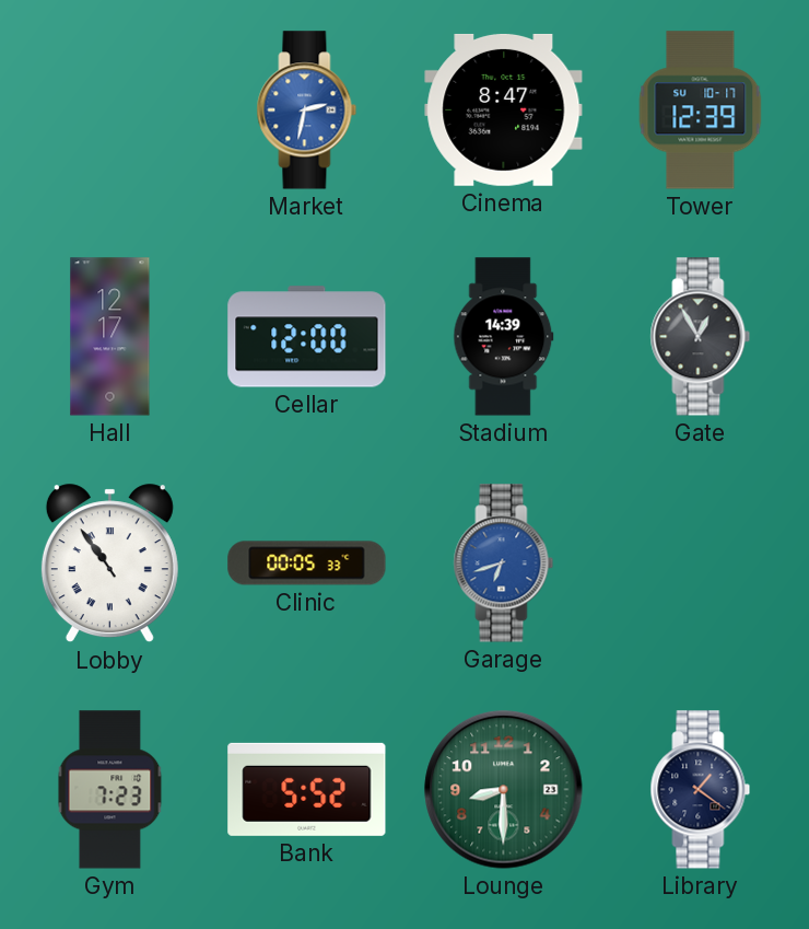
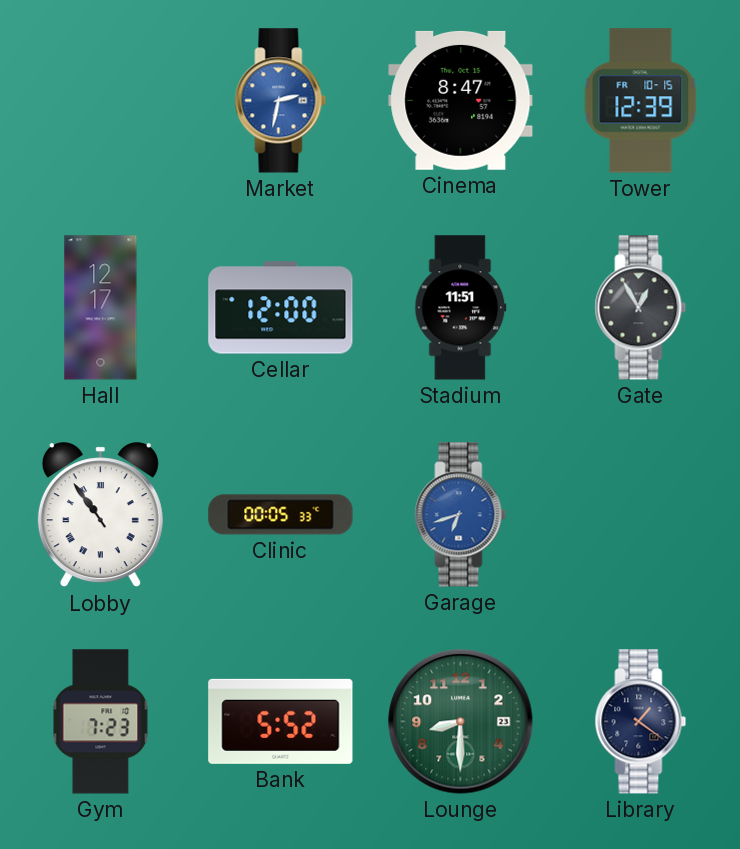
Tower date: SU 10-17 -> FR 10-15 (641, 101)
Stadium: 14:39 -> 11:51 (461, 308)
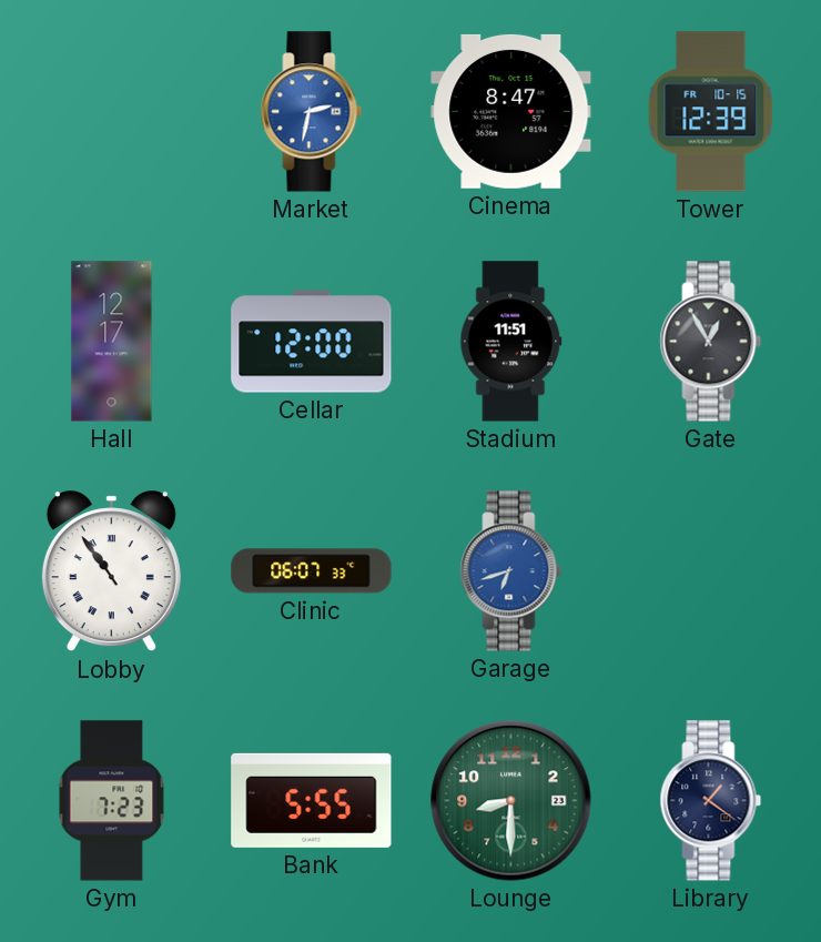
Clinic: 00:05 -> 06:07 (312, 571)
Bank: 5:52 -> 5:55 (312, 800)
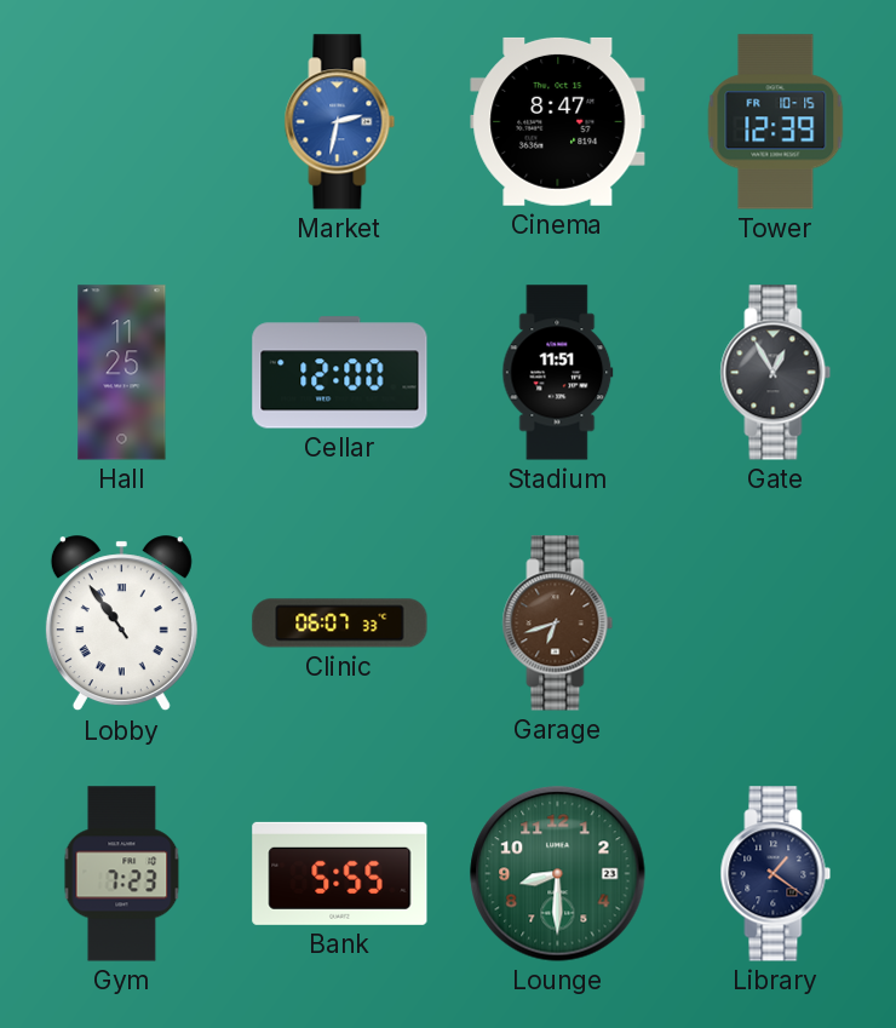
Hall: 12:17 -> 11:25 (122, 373)
Garage dial: blue -> brown (558, 624)
